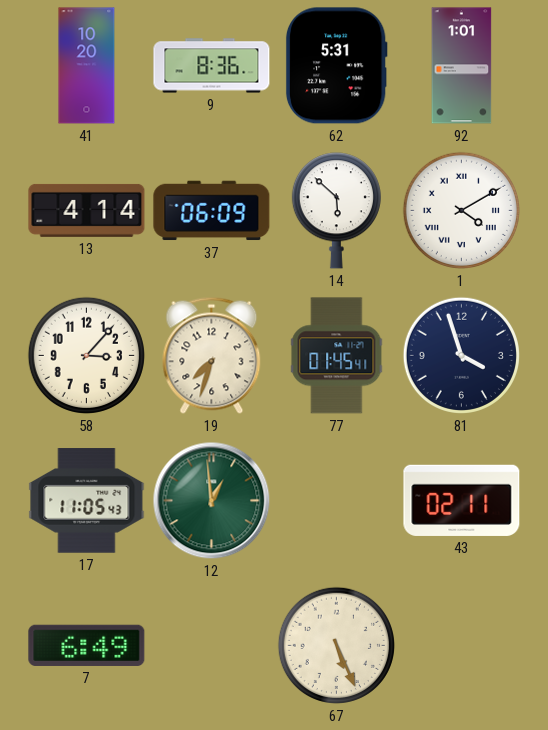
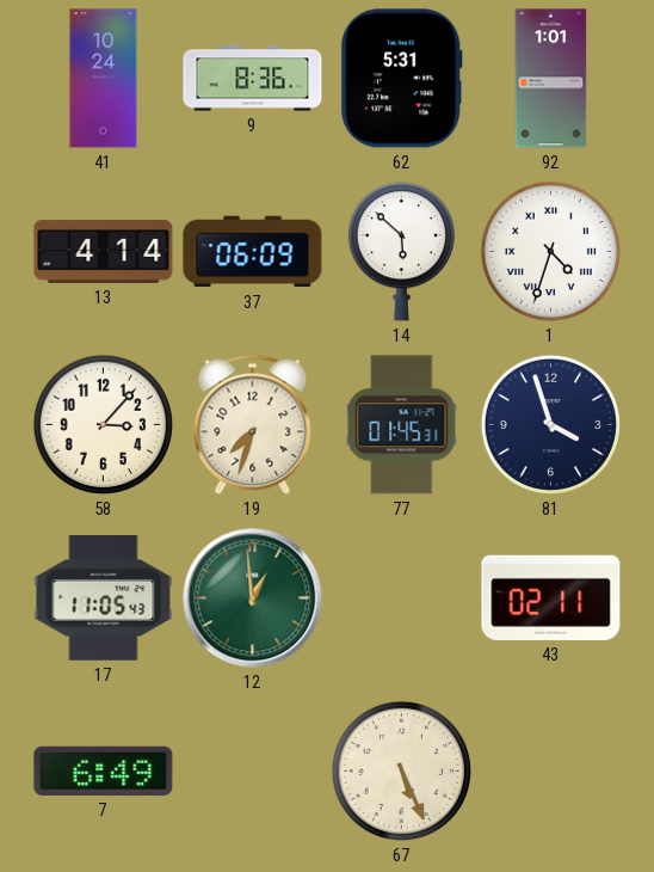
41: 10:20 -> 10:24 (104, 79)
1: 4:10 -> 4:33 (550, 251)
77: 01:45:41 -> 01:45:31 (402, 425)
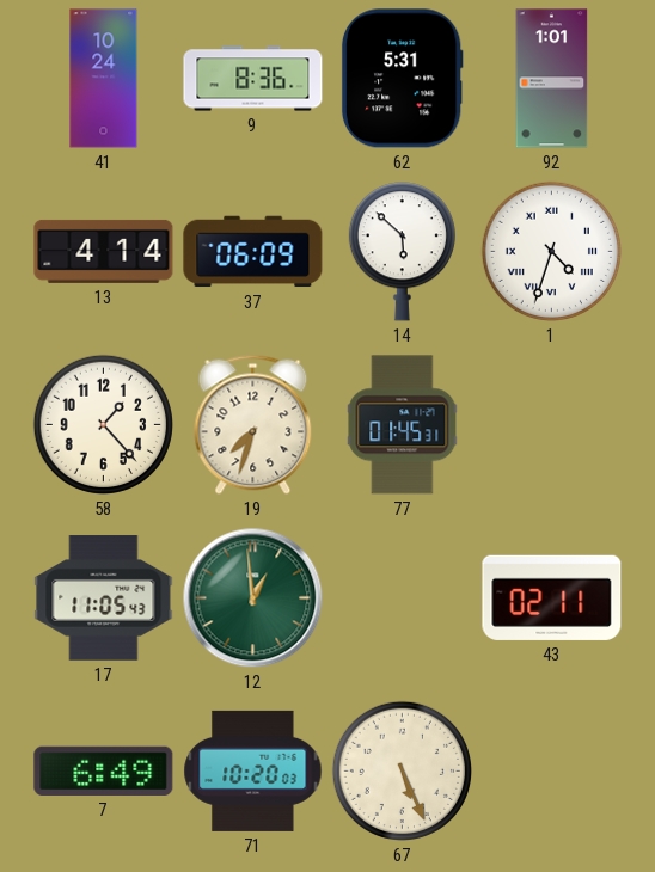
58: 3:07 -> 1:23 (103, 424)
81: 3:57 -> none (550, 424)
71: none -> 10:20 (253, 770)
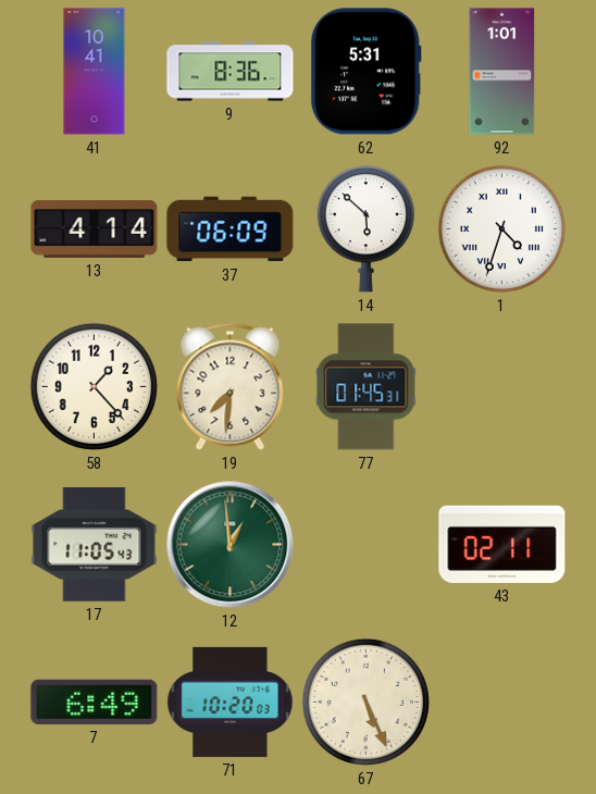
41: 10:24 -> 10:41 (95, 72)
19: 7:33 -> 7:31 (231, 386)
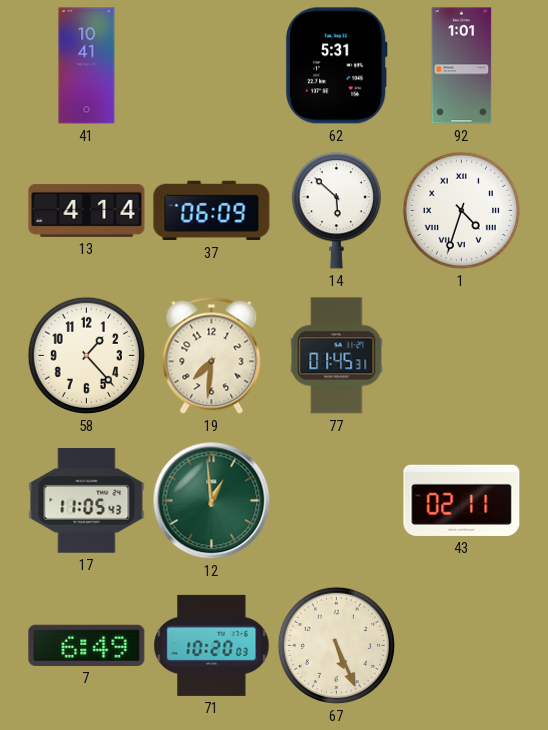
9: 8:36 -> none (231, 72)
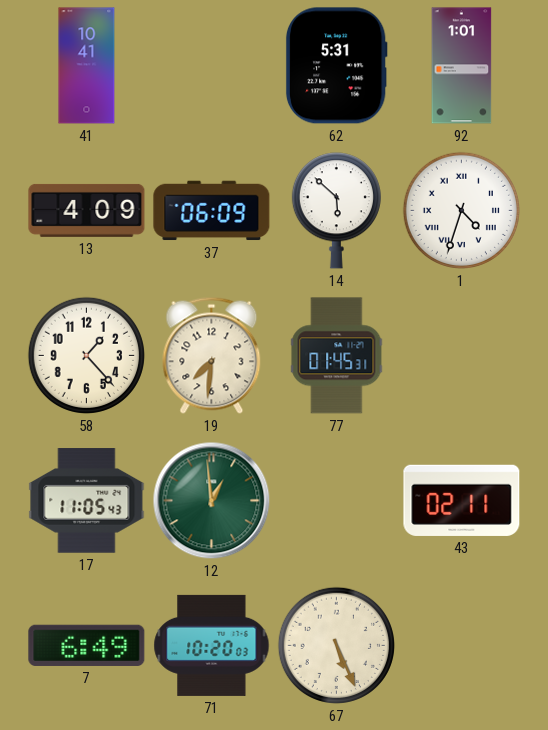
13: 4:14 -> 4:09 (87, 210)
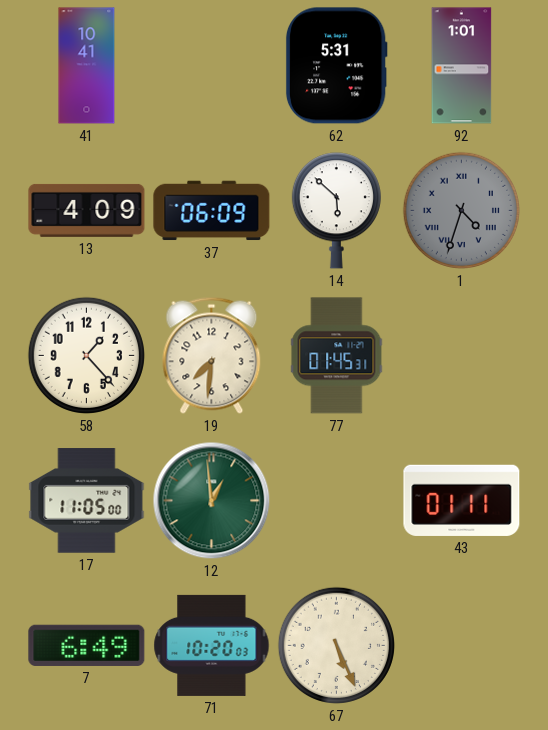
1 dial: white -> grey (461, 210)
17: 11:05:43 -> 11:05:00 (87, 501)
43: 02:11 -> 01:11 (462, 500)
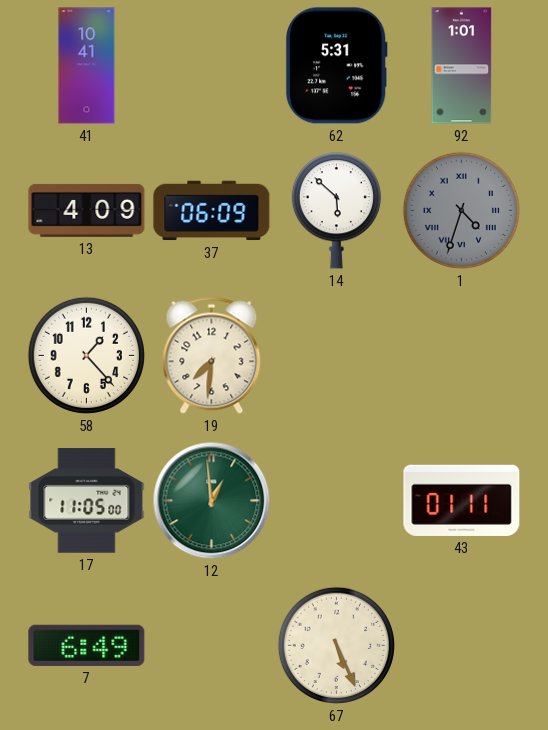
77: 01:45 -> none (337, 356)
71: 10:20 -> none (212, 645)
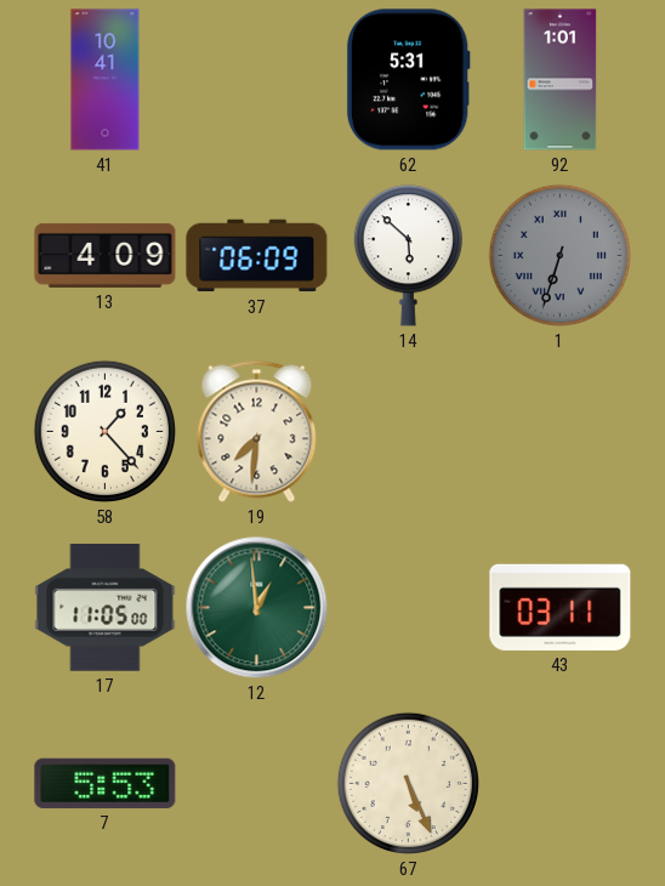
1: 4:33 -> 6:33 (559, 255)
43: 01:11 -> 03:11 (561, 607)
7: 6:49 -> 5:53 (106, 783)
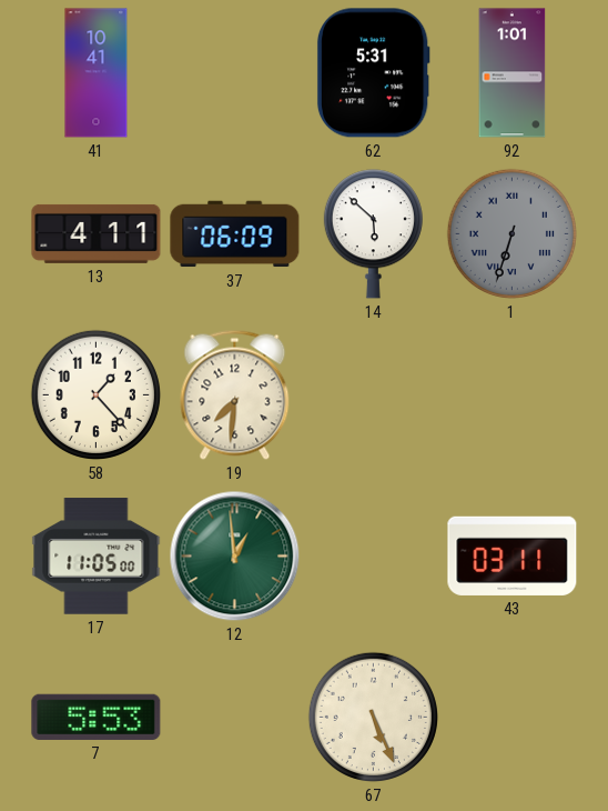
13: 4:09 -> 4:11 (97, 233)
